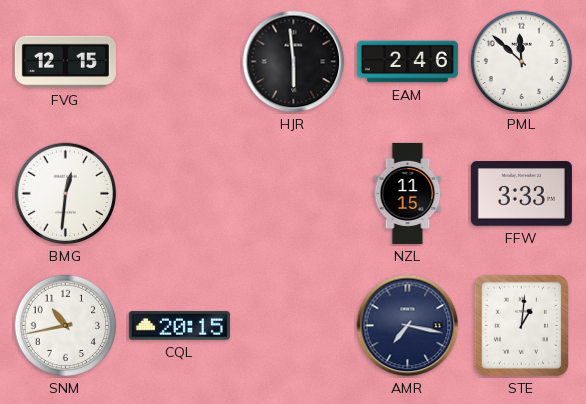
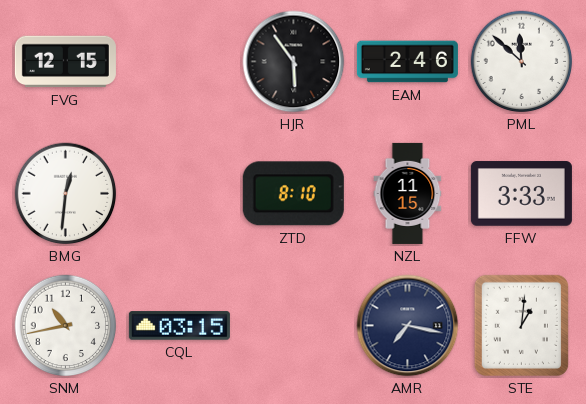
HJR: 5:59 -> 5:54 (294, 62)
ZTD: none -> 8:10 (293, 194)
CQL: 20:15 -> 03:15 (179, 326)
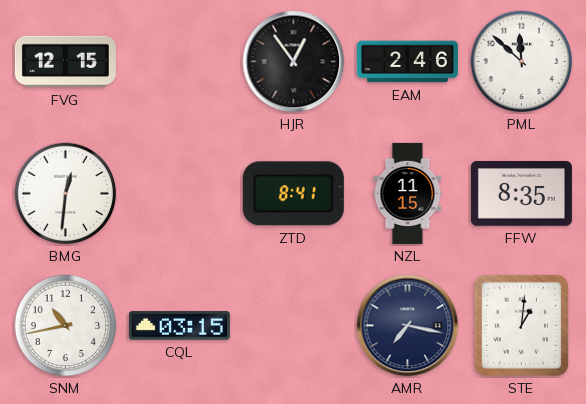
HJR: 5:54 -> 12:54 (294, 62)
ZTD: 8:10 -> 8:41 (293, 194)
FFW: 3:33 -> 8:35 (521, 194)
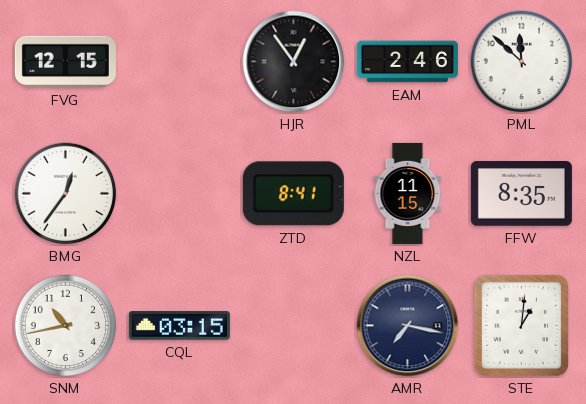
BMG: 12:31 -> 12:36 (66, 194)
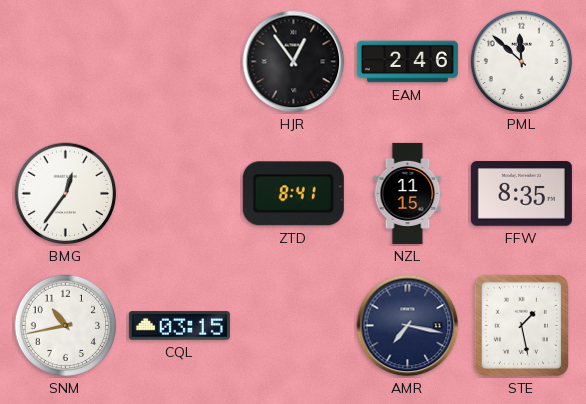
FVG: 12:15 -> none (65, 62)
STE: 1:01 -> 1:28 (521, 325)
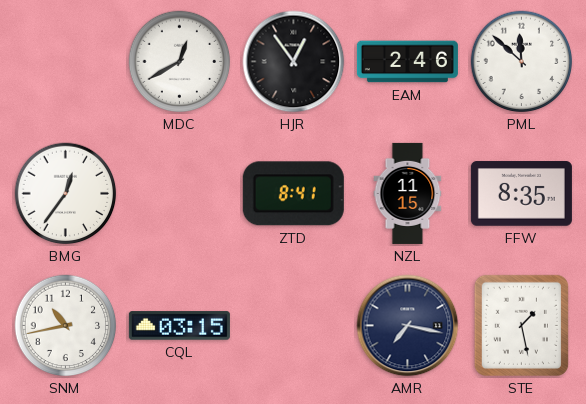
MDC: none -> 12:40 (180, 62)
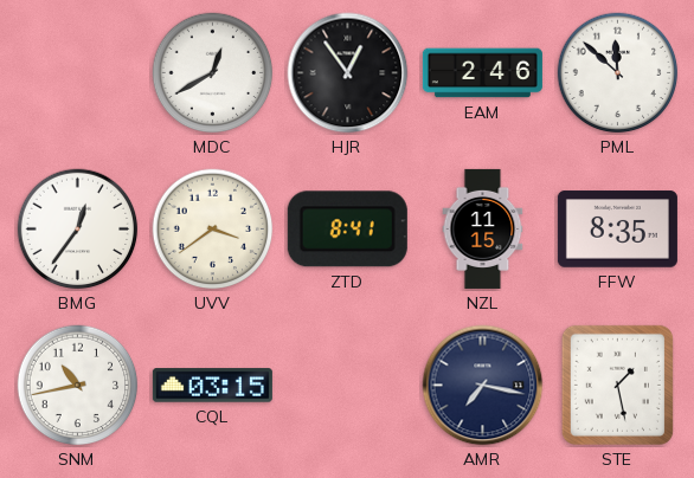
UVV: none -> 3:39 (213, 230)
